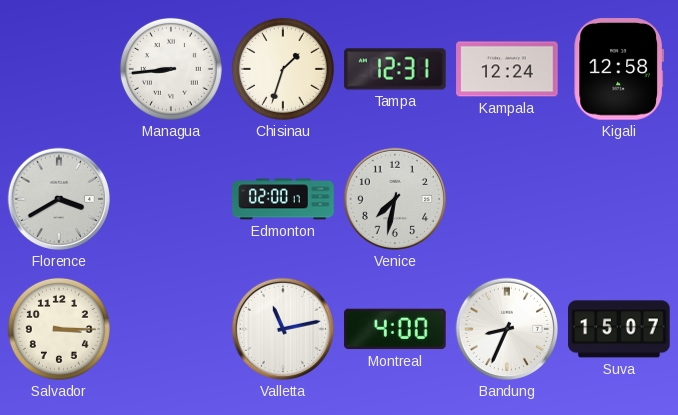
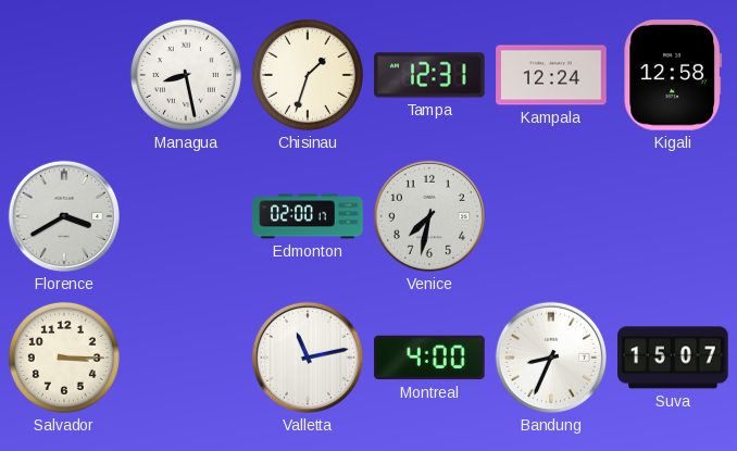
Managua: 8:44 -> 8:28 (186, 75)
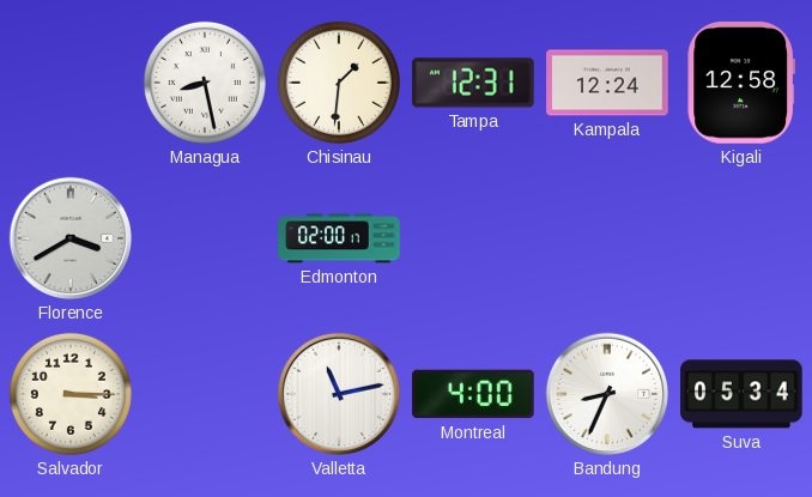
Chisinau: 1:33 -> 1:31 (339, 83)
Venice: 7:32 -> none (429, 216)
Suva: 15:07 -> 05:34 (741, 394)
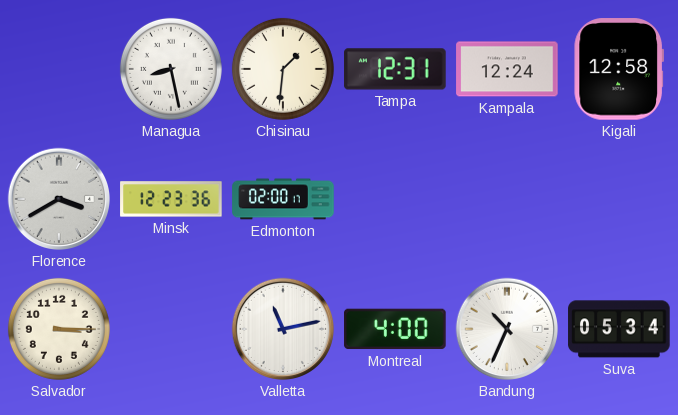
Minsk: none -> 12:23 (171, 199)
Bandung: 8:34 -> 10:34 (507, 329)
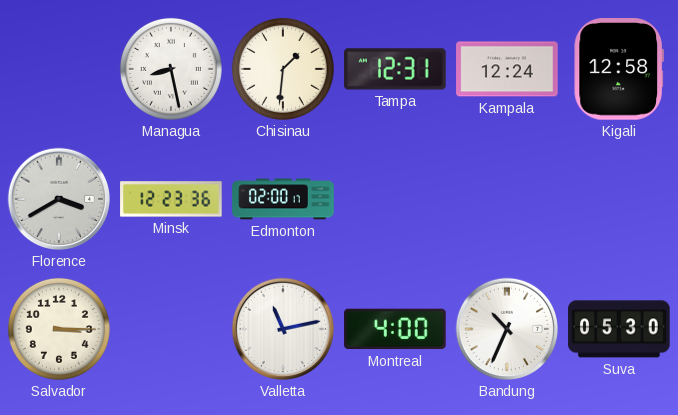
Suva: 05:34 -> 05:30 (619, 329)
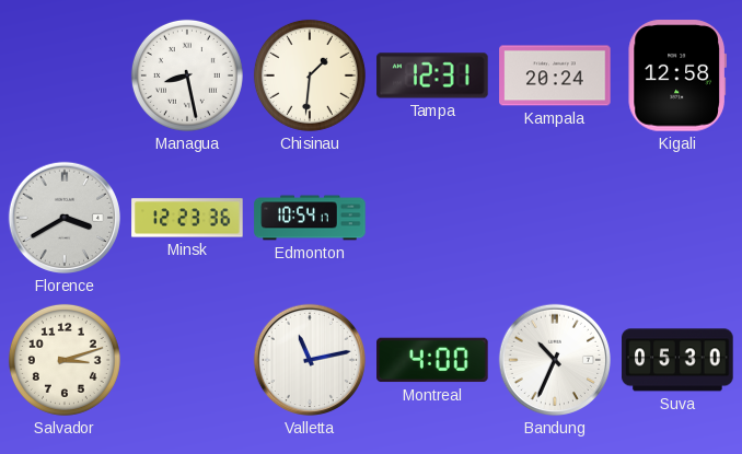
Kampala: 12:24 -> 20:24 (555, 75)
Edmonton: 02:00 -> 10:54 (310, 218)
Salvador: 3:15 -> 3:12 (65, 360)
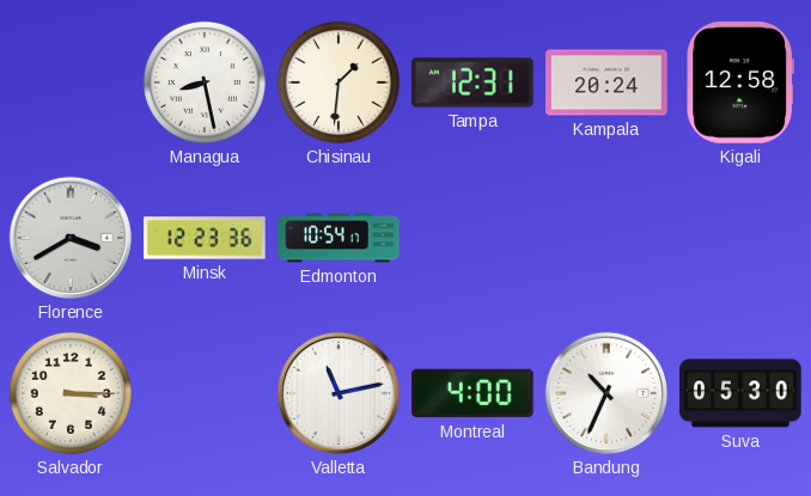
Salvador: 3:12 -> 3:15 (71, 393)
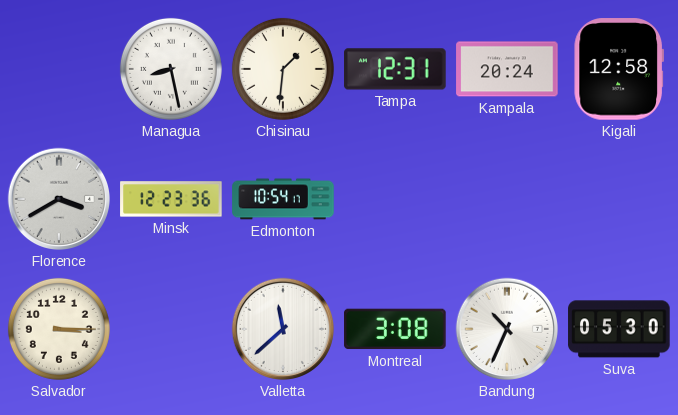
Valletta: 11:13 -> 11:38 (283, 329)
Montreal: 4:00 -> 3:08 (395, 329)
